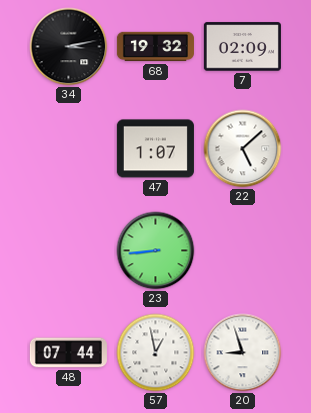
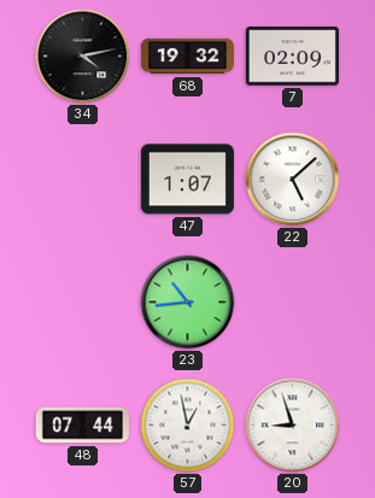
34: 3:13 -> 4:13 (83, 57)
23: 8:44 -> 10:44 (188, 303)
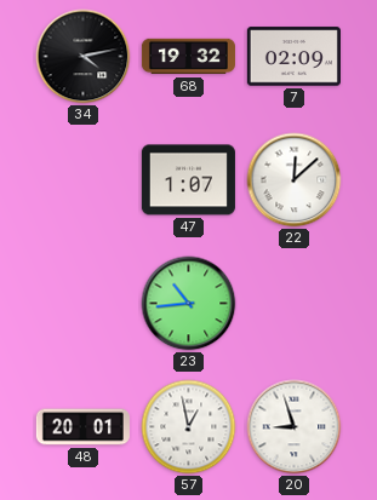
22: 5:08 -> 12:08 (295, 180)
48: 07:44 -> 20:01 (82, 427)
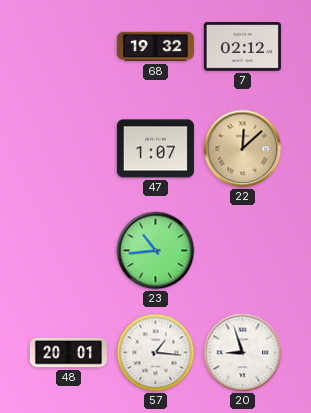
34: 4:13 -> none (84, 57)
7: 02:09 -> 02:12 (242, 47)
22 dial: white -> champagne (243, 149)
57: 12:58 -> 1:16 (156, 353)
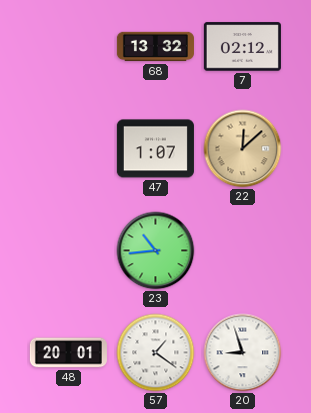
68: 19:32 -> 13:32 (155, 47)
57: 1:16 -> 1:21 (156, 353)
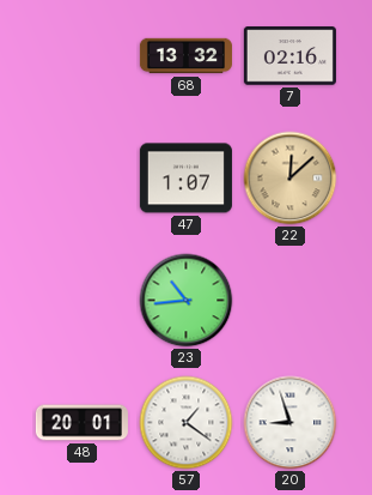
7: 02:12 -> 02:16 (289, 56)
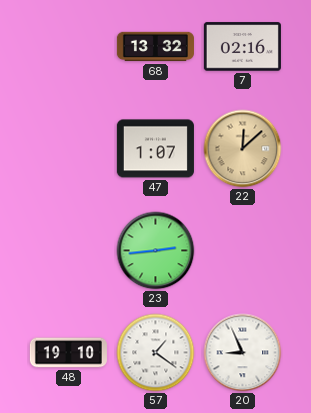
23: 10:44 -> 2:44 (156, 251)
48: 20:01 -> 19:10 (68, 353)
20: 8:57 -> 8:56 (243, 353)
